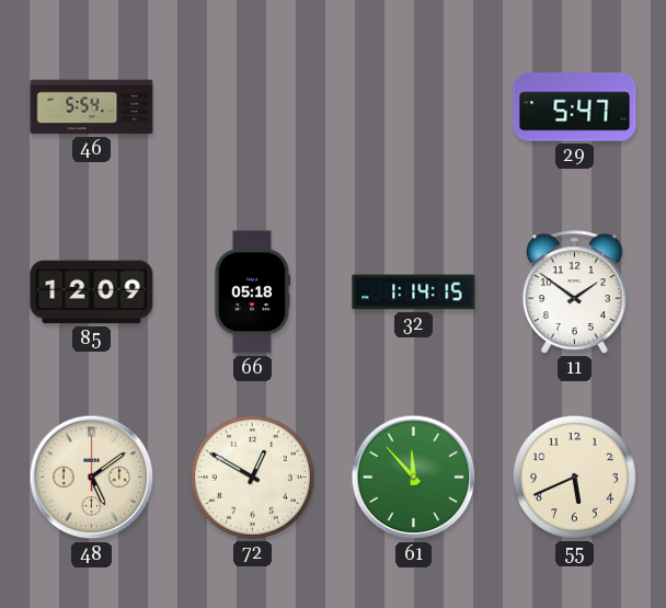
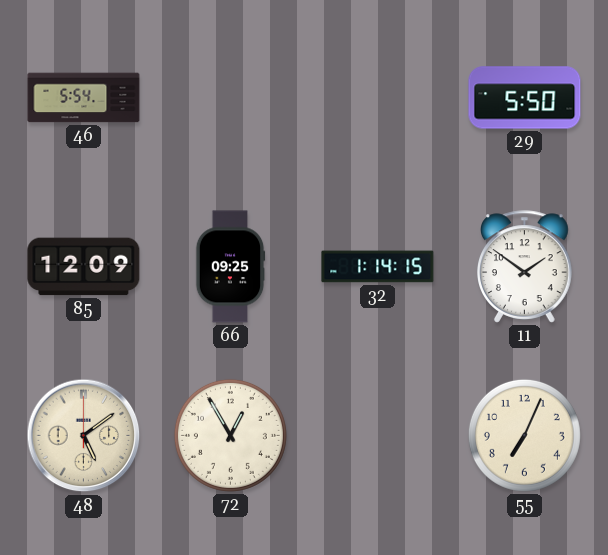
29: 5:47 -> 5:50 (525, 98)
66: 05:18 -> 09:25 (230, 267)
72: 12:50 -> 12:55 (230, 435)
61: 11:53 -> none (414, 478)
55: 5:41 -> 7:04 (524, 435)
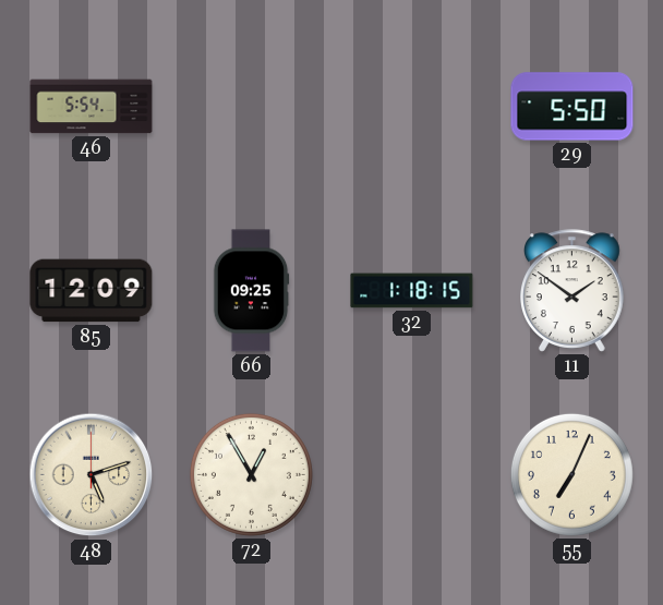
32: 1:14 -> 1:18 (412, 291)
48: 5:09 -> 5:12 (92, 475)
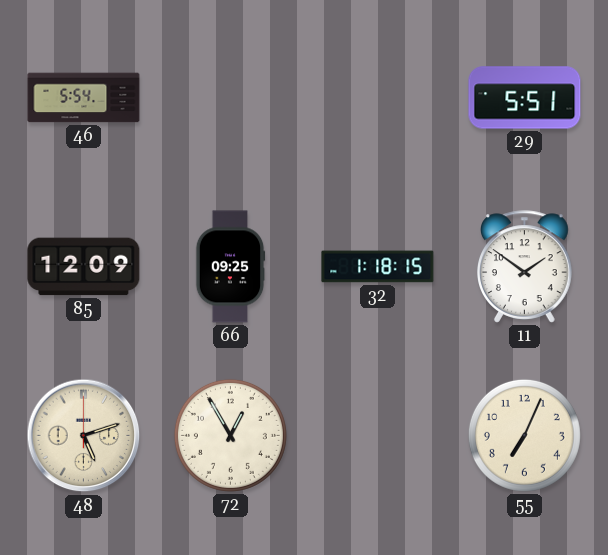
29: 5:50 -> 5:51 (525, 98)
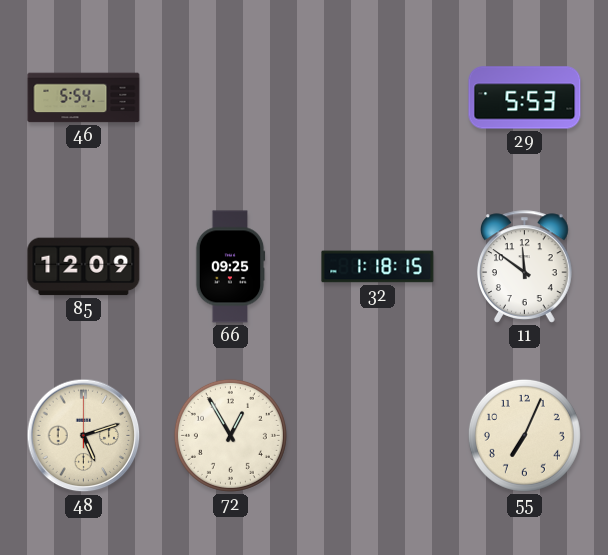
29: 5:51 -> 5:53 (525, 98)
11: 1:51 -> 11:51 (525, 267)
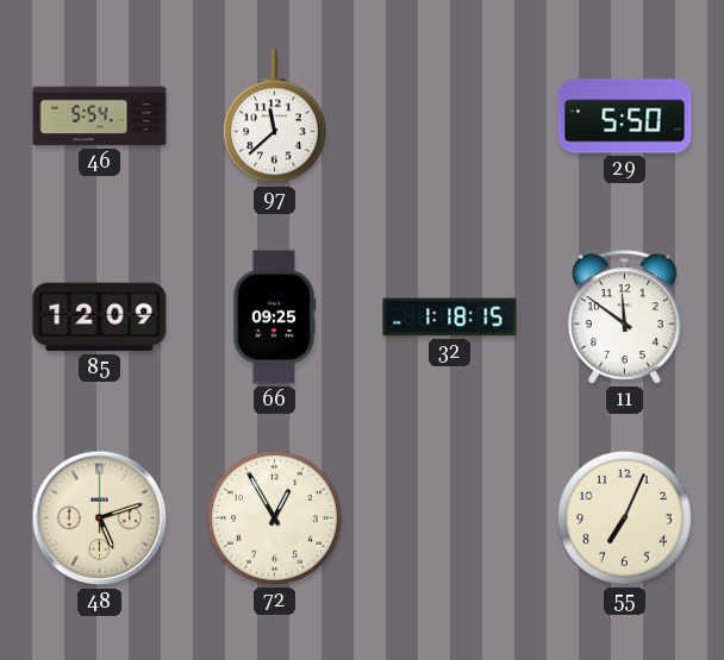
97: none -> 11:38 (274, 117)
29: 5:53 -> 5:50 (625, 117)
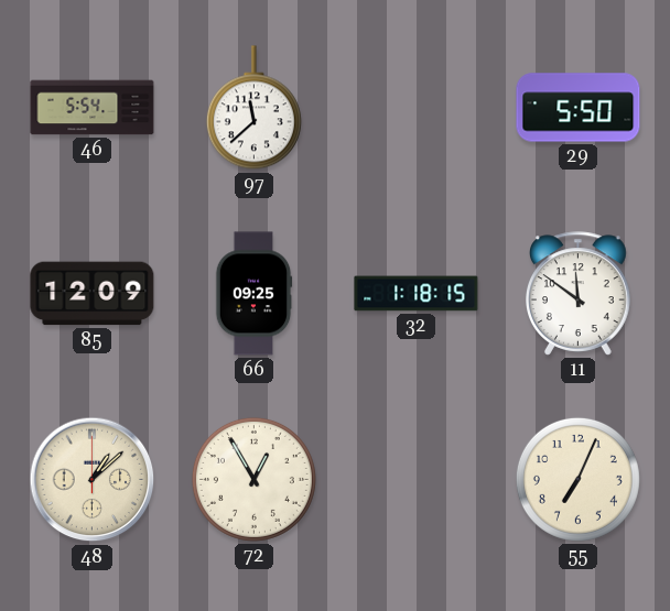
48: 5:12 -> 1:08 (93, 480)
